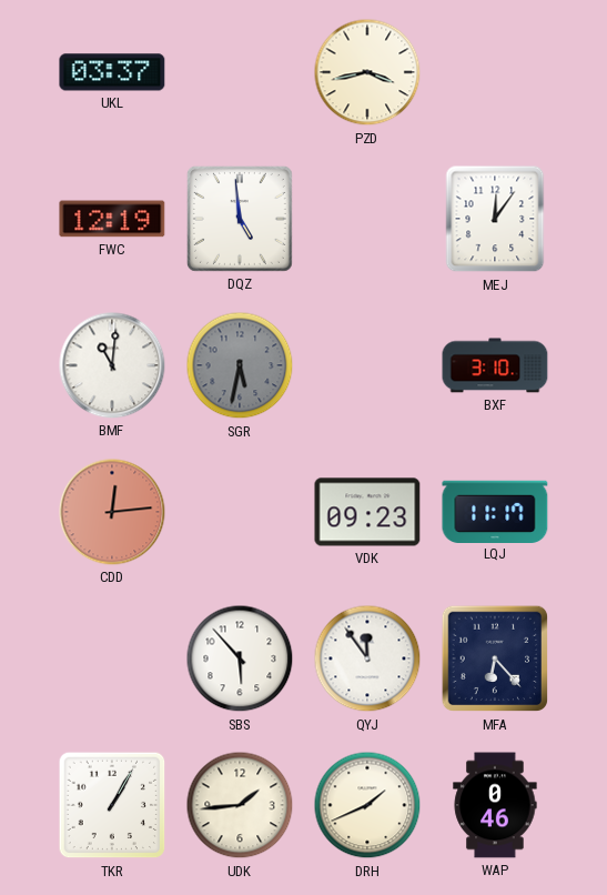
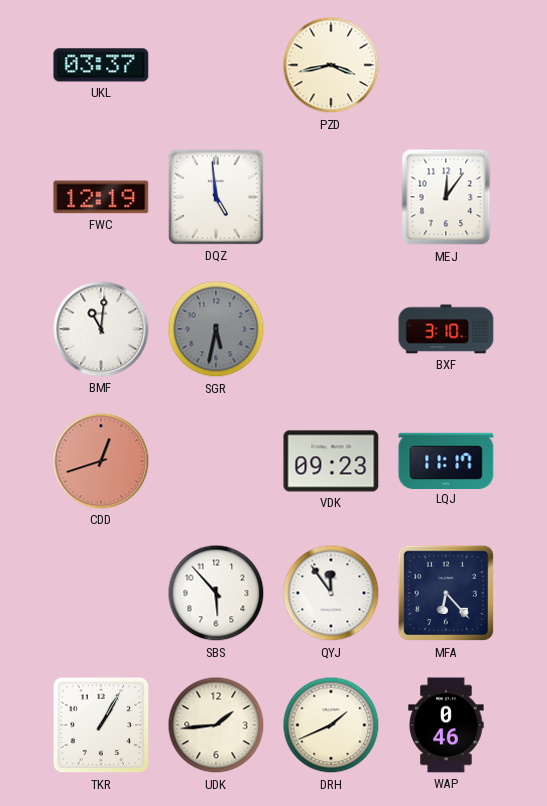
CDD: 12:14 -> 12:42 (101, 461)
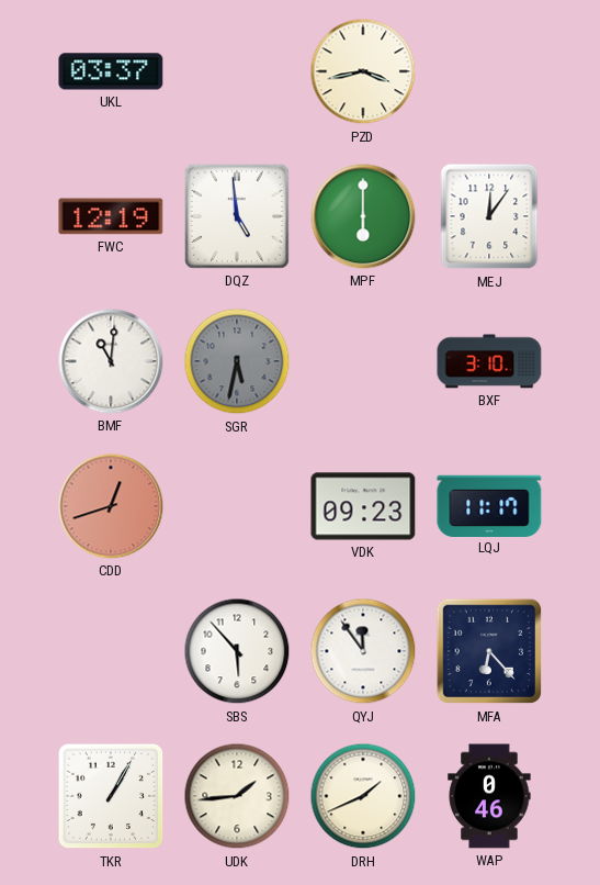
MPF: none -> 6:00 (363, 216)
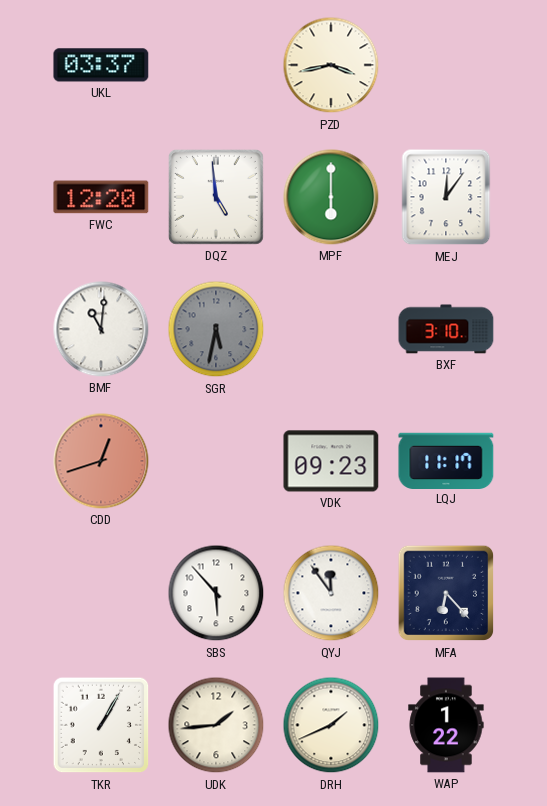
FWC: 12:19 -> 12:20 (101, 197)
WAP: 0:46 -> 1:22 (446, 725)
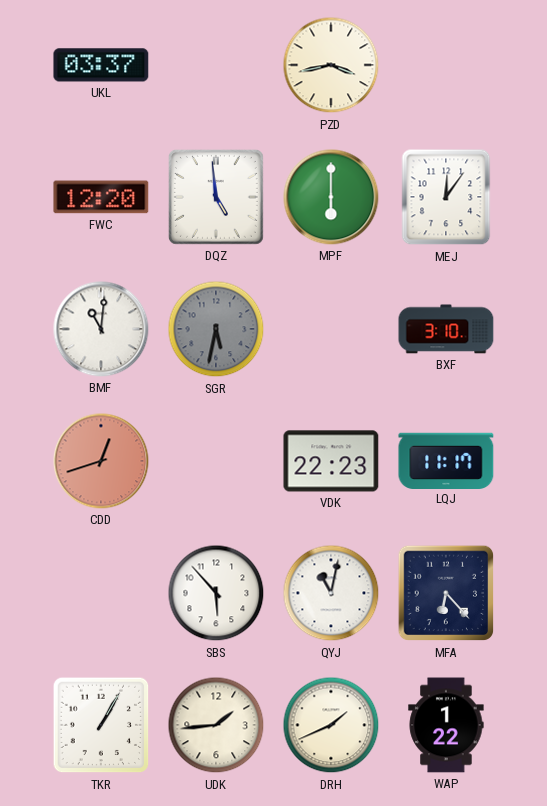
VDK: 09:23 -> 22:23 (331, 461)
QYJ: 11:54 -> 11:02 (331, 593)
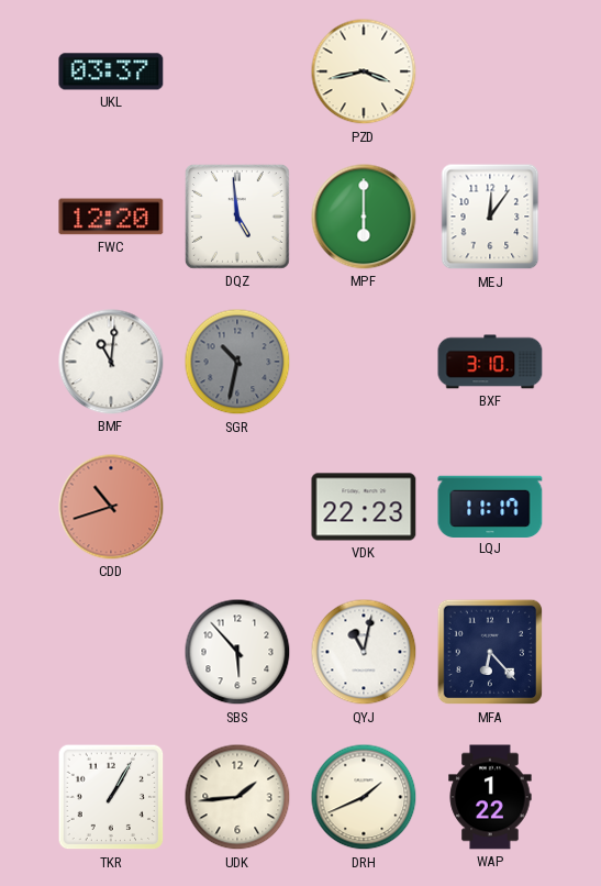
SGR: 5:32 -> 10:32 (237, 362)
CDD: 12:42 -> 10:42 (111, 507)
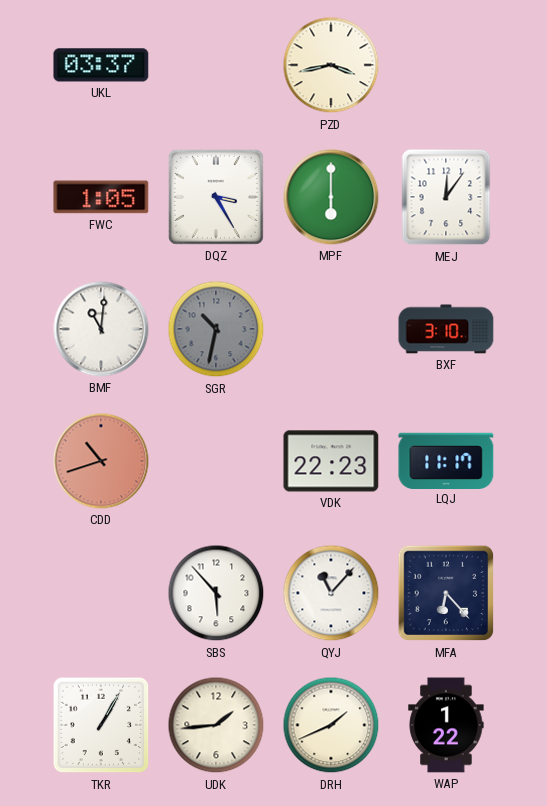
FWC: 12:20 -> 1:05 (101, 197)
DQZ: 4:59 -> 3:25 (216, 197)
QYJ: 11:02 -> 11:07 (331, 593)
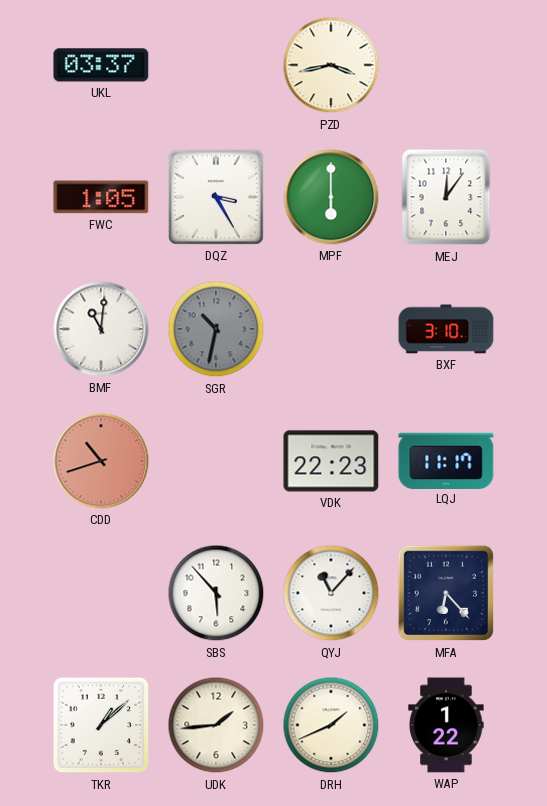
TKR: 1:05 -> 1:08 (101, 725)
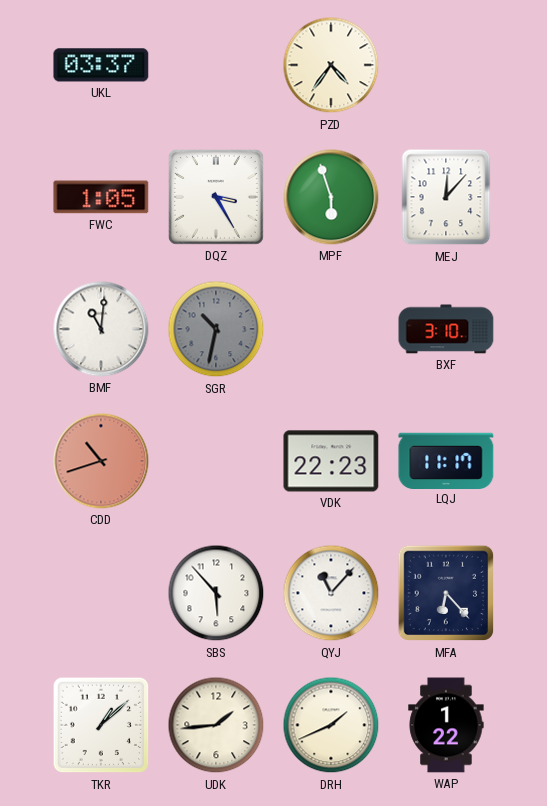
PZD: 3:43 -> 4:36 (331, 65)
MPF: 6:00 -> 5:57 (331, 197)
MEJ: 12:06 -> 12:07 (446, 197)
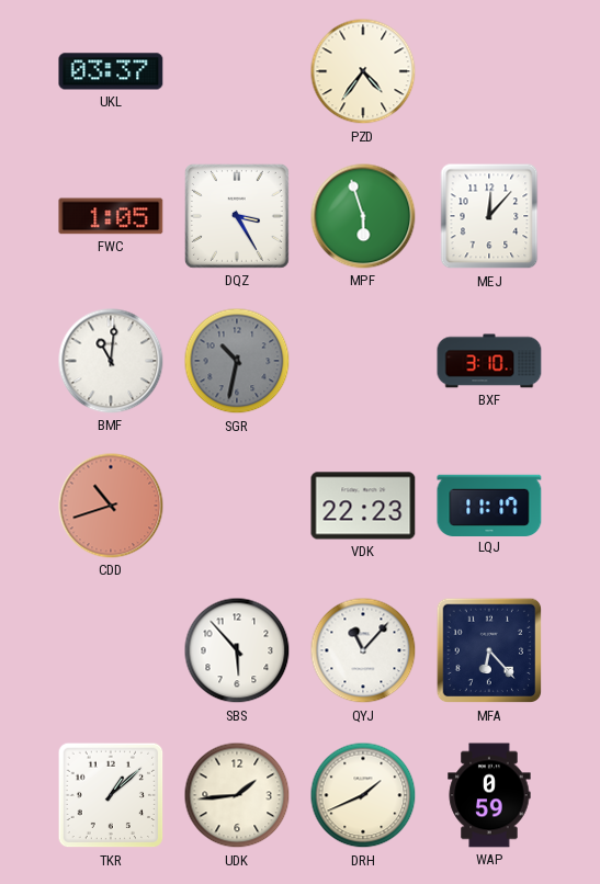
WAP: 1:22 -> 0:59 (489, 795)
